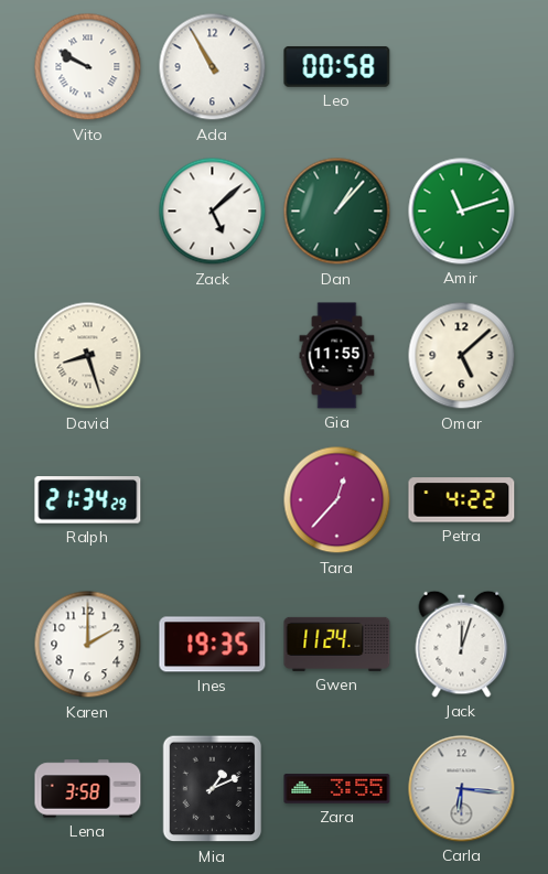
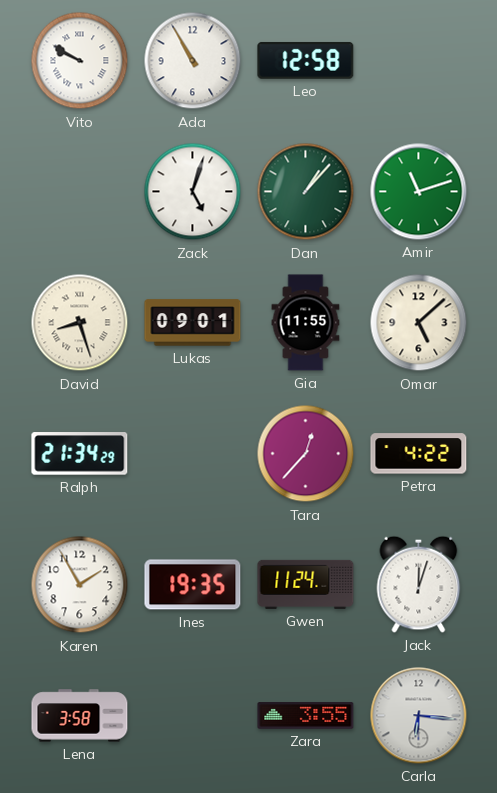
Leo: 00:58 -> 12:58 (306, 60)
Zack: 5:08 -> 5:03 (193, 192)
Lukas: none -> 09:01 (193, 323)
Karen: 2:00 -> 1:55 (80, 585)
Mia: 1:11 -> none (213, 789)
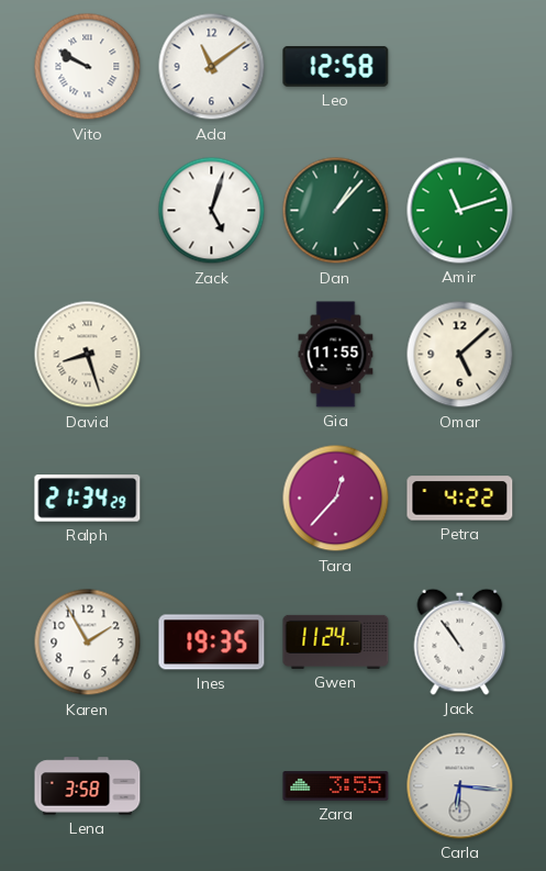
Ada: 10:55 -> 11:09 (212, 67)
Lukas: 09:01 -> none (193, 323)
Jack: 12:03 -> 10:54 (460, 641)
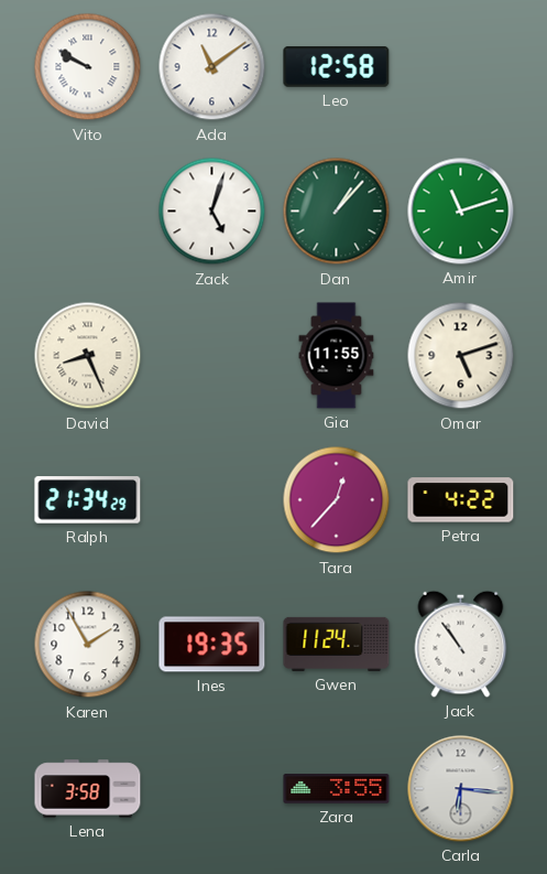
David: 8:27 -> 8:26 (88, 356)
Omar: 5:08 -> 5:12 (461, 356)
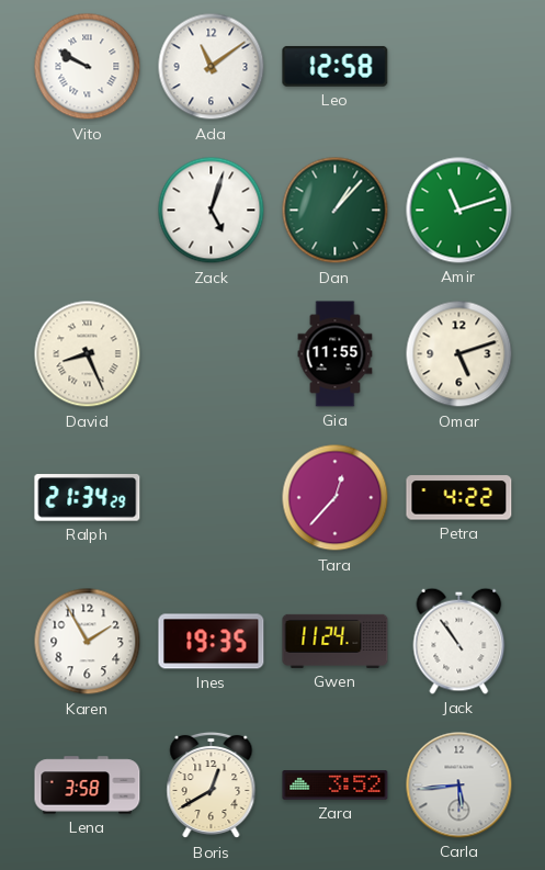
Boris: none -> 12:40 (212, 786)
Zara: 3:55 -> 3:52 (336, 786)
Carla: 6:16 -> 5:44 (459, 786)
